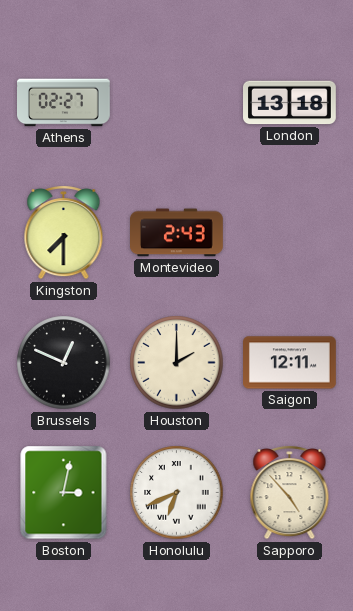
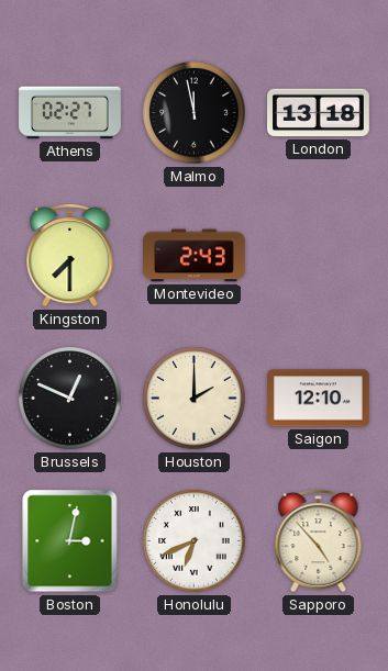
Malmo: none -> 11:58 (195, 113)
Saigon: 12:11 -> 12:10 (319, 399)
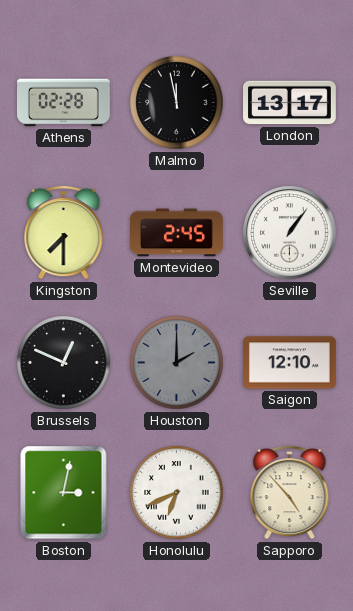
Athens: 02:27 -> 02:28 (64, 103)
London: 13:18 -> 13:17 (290, 103)
Montevideo: 2:43 -> 2:45 (177, 233)
Seville: none -> 1:06 (290, 233)
Houston dial: cream -> grey (177, 363)
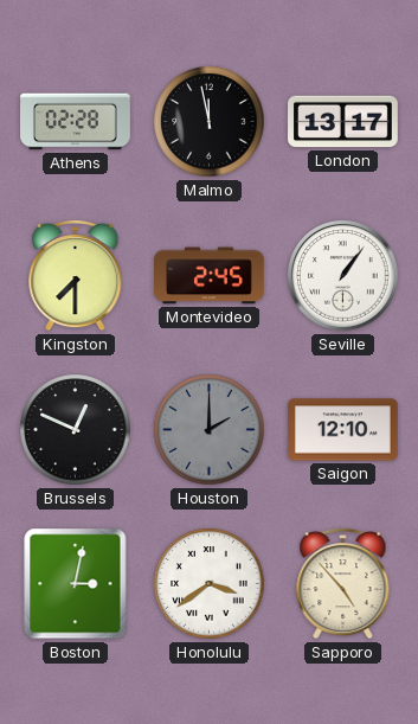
Honolulu: 6:41 -> 3:39 (210, 584)
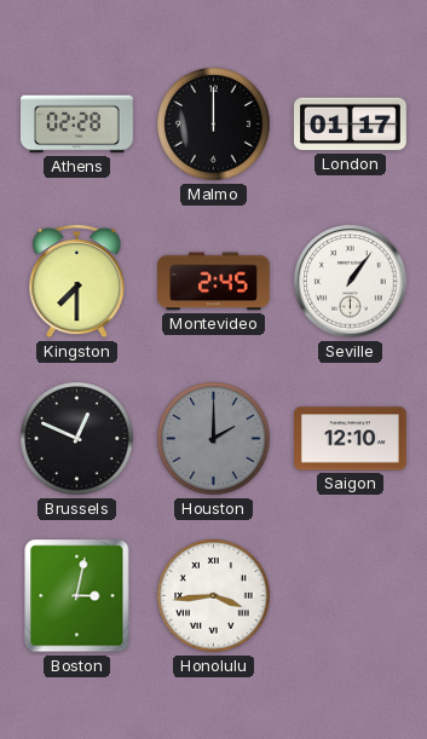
Malmo: 11:58 -> 12:00 (214, 125)
London: 13:17 -> 01:17 (351, 125)
Honolulu: 3:39 -> 3:44 (214, 596)
Sapporo: 4:53 -> none (343, 584)
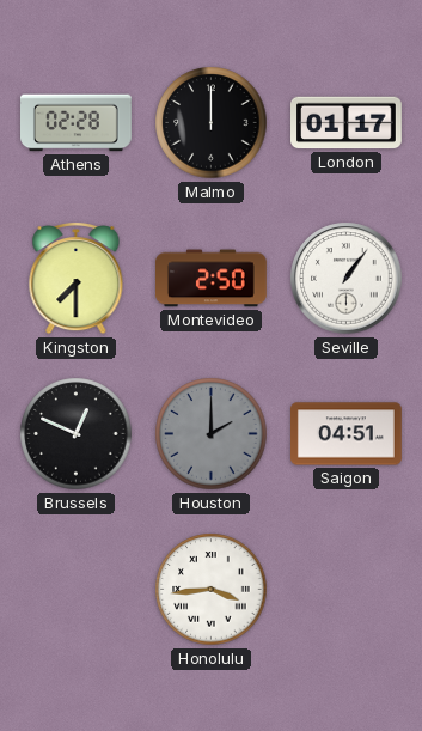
Montevideo: 2:45 -> 2:50 (212, 279)
Saigon: 12:10 -> 04:51 (347, 434)
Boston: 3:02 -> none (77, 596)
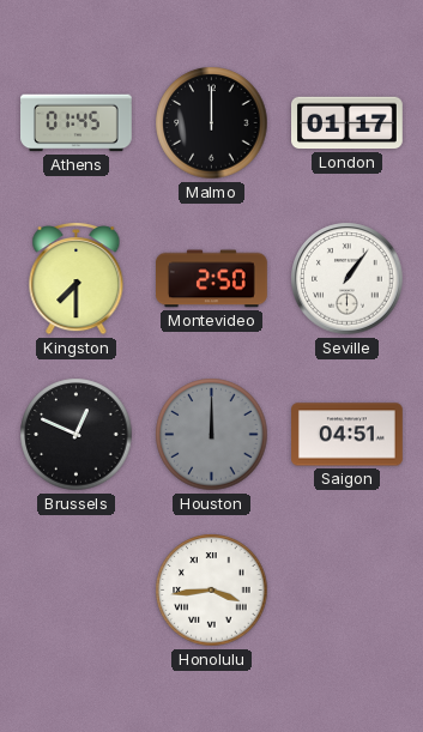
Athens: 02:28 -> 01:45 (77, 123)
Houston: 2:00 -> 12:00 (212, 435)
